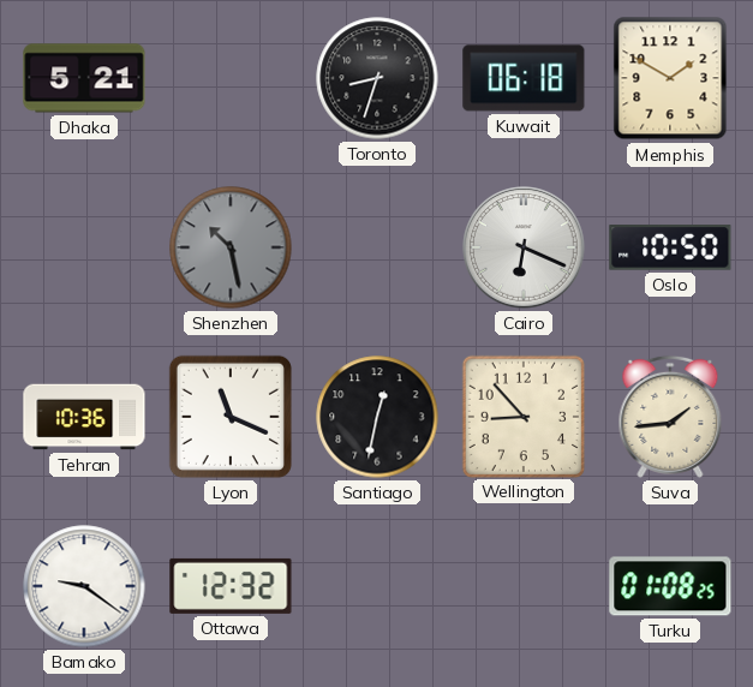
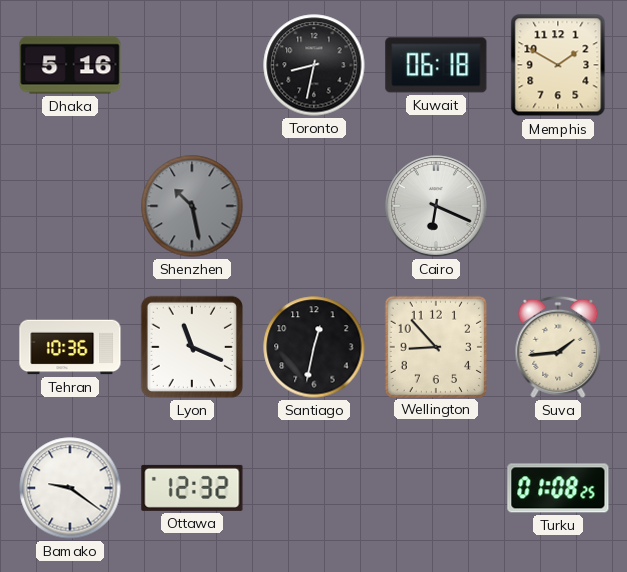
Dhaka: 5:21 -> 5:16 (70, 65)
Toronto: 8:33 -> 8:32 (314, 65)
Oslo: 10:50 -> none (670, 247)
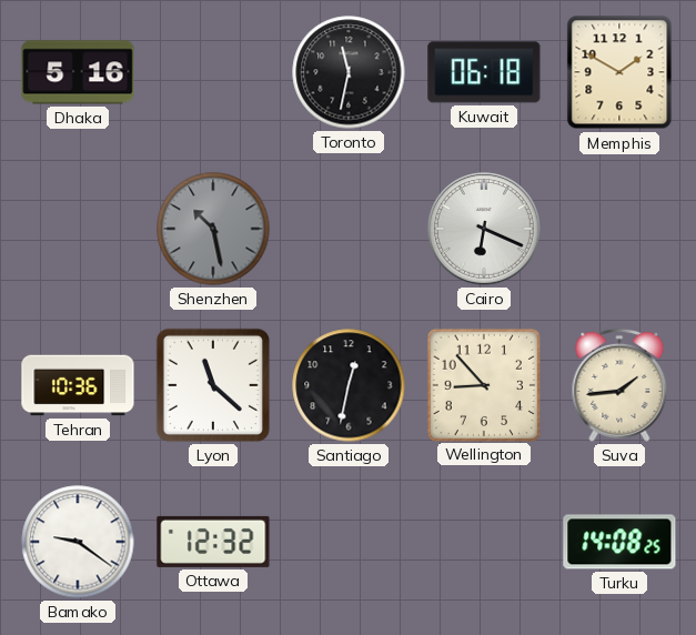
Toronto: 8:32 -> 11:32 (349, 72)
Lyon: 11:19 -> 11:22 (213, 385)
Turku: 01:08 -> 14:08 (619, 542)
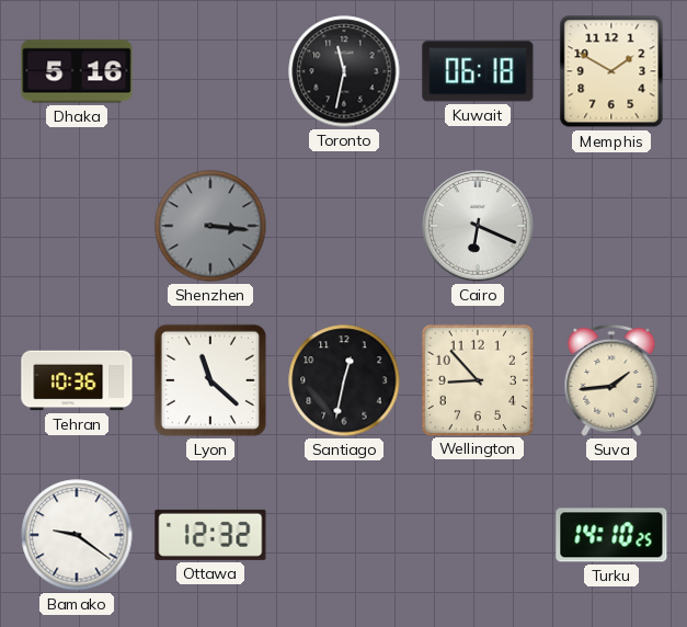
Shenzhen: 10:28 -> 3:16 (210, 226)
Turku: 14:08 -> 14:10 (611, 535)
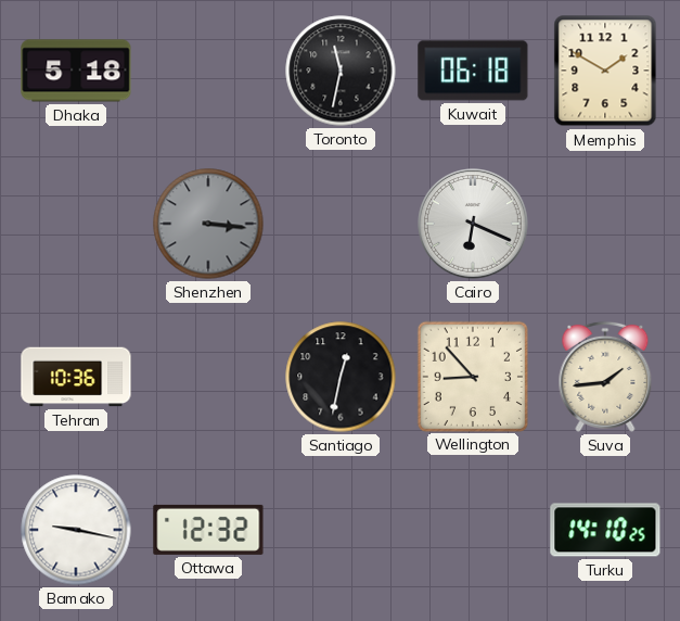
Dhaka: 5:16 -> 5:18 (76, 71)
Lyon: 11:22 -> none (210, 380)
Bamako: 9:21 -> 9:17 (76, 530)
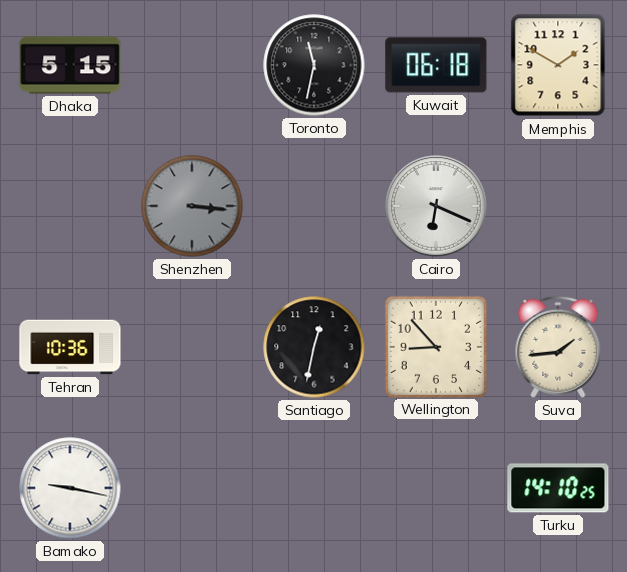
Dhaka: 5:18 -> 5:15 (70, 65)
Ottawa: 12:32 -> none (208, 530)
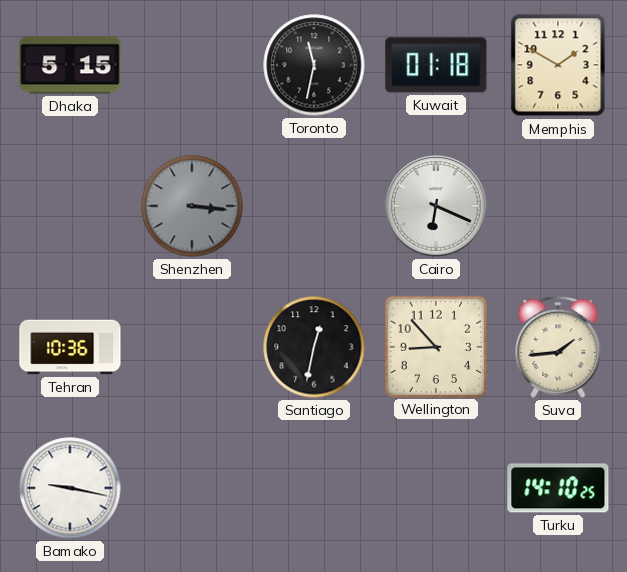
Kuwait: 06:18 -> 01:18 (436, 65)
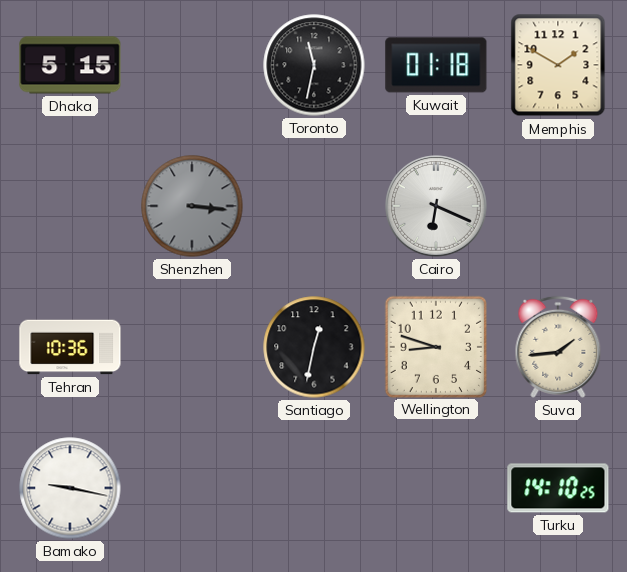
Wellington: 8:53 -> 8:48 (435, 346)
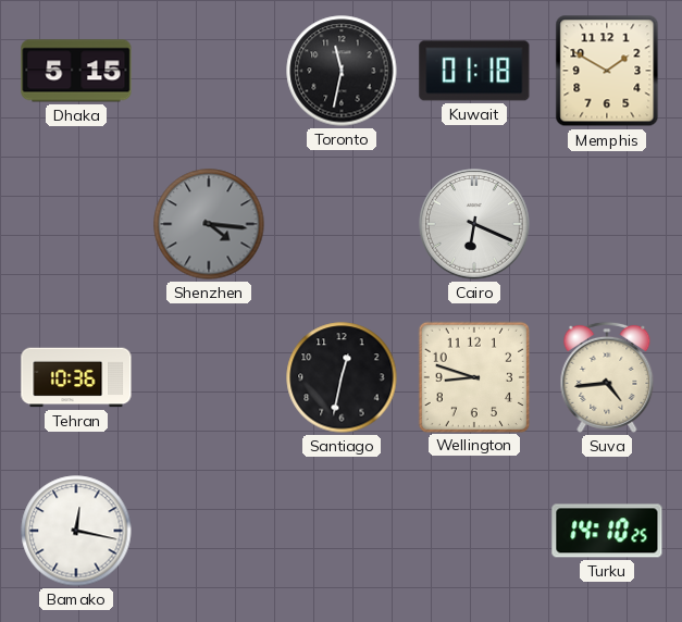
Shenzhen: 3:16 -> 4:16 (209, 224)
Suva: 1:44 -> 4:44 (607, 377)
Bamako: 9:17 -> 12:17 (76, 531)
